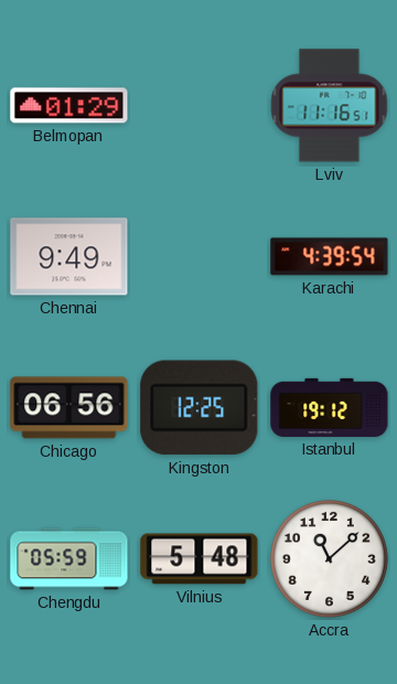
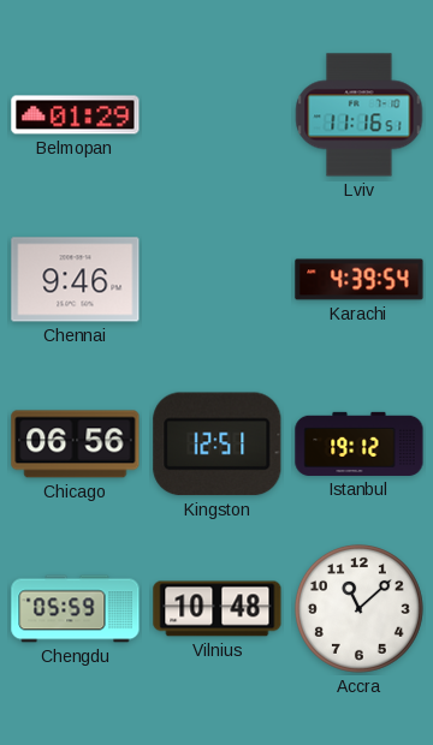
Chennai: 9:49 -> 9:46 (76, 280)
Kingston: 12:25 -> 12:51 (218, 445)
Vilnius: 5:48 -> 10:48 (218, 609)
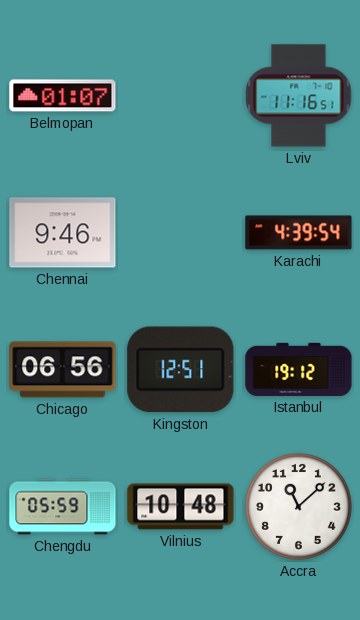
Belmopan: 01:29 -> 01:07 (63, 96)
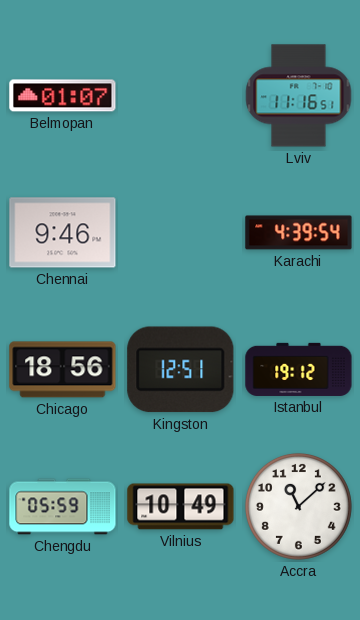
Chicago: 06:56 -> 18:56 (63, 370)
Vilnius: 10:48 -> 10:49 (181, 507)
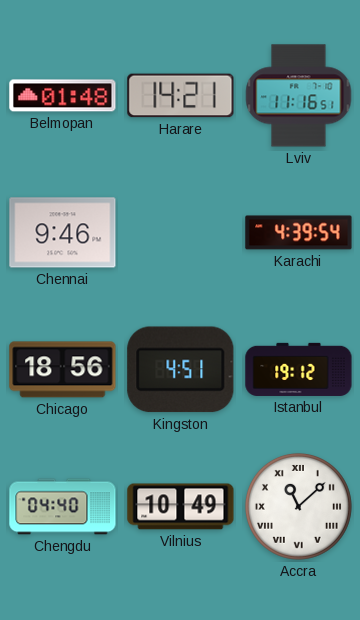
Belmopan: 01:07 -> 01:48 (63, 96)
Harare: none -> 14:21 (181, 96)
Kingston: 12:51 -> 4:51 (181, 370)
Chengdu: 05:59 -> 04:40 (63, 507)
Accra numerals: Arabic -> Roman (298, 506)
